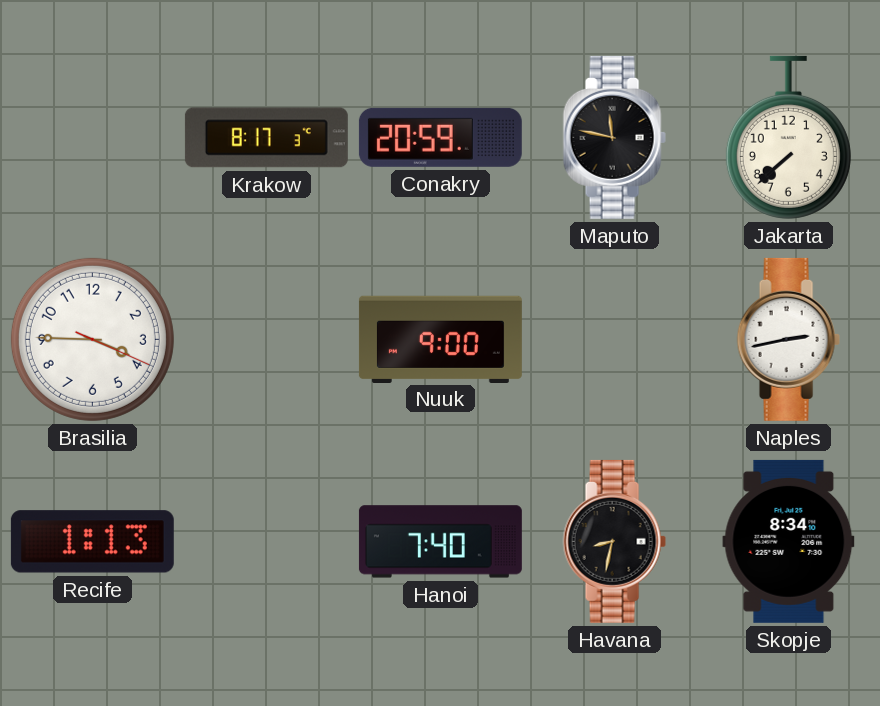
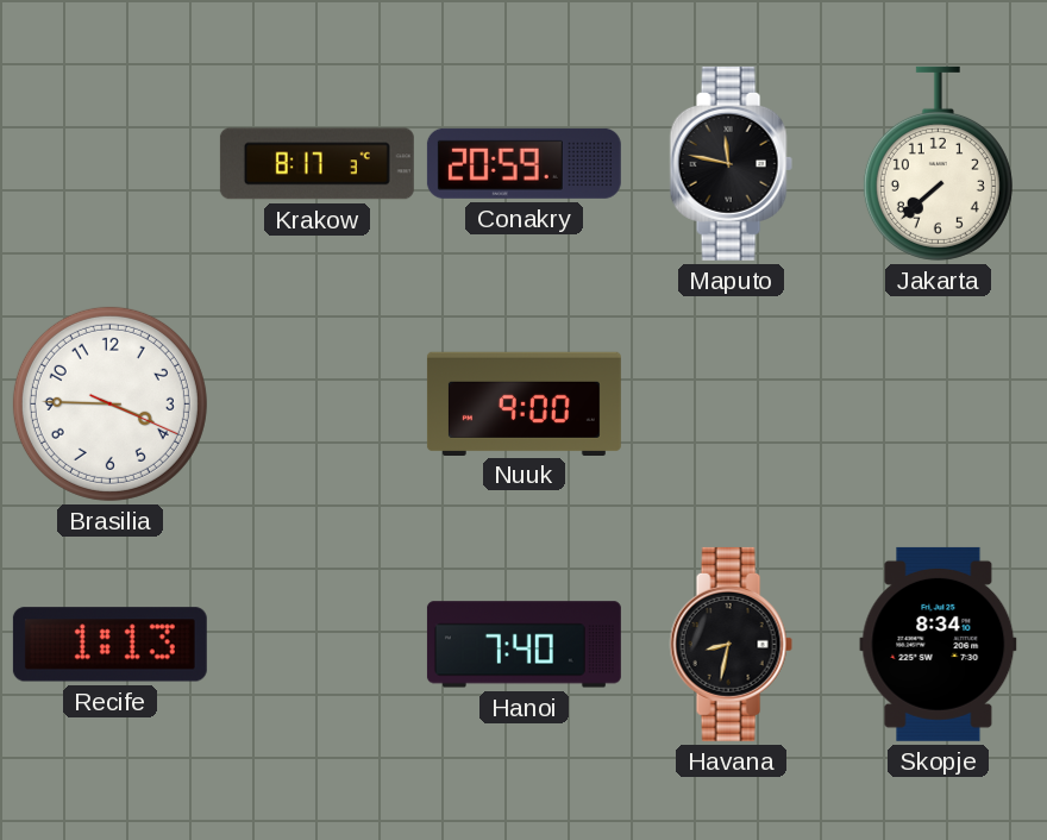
Naples: 2:43 -> none (788, 339)
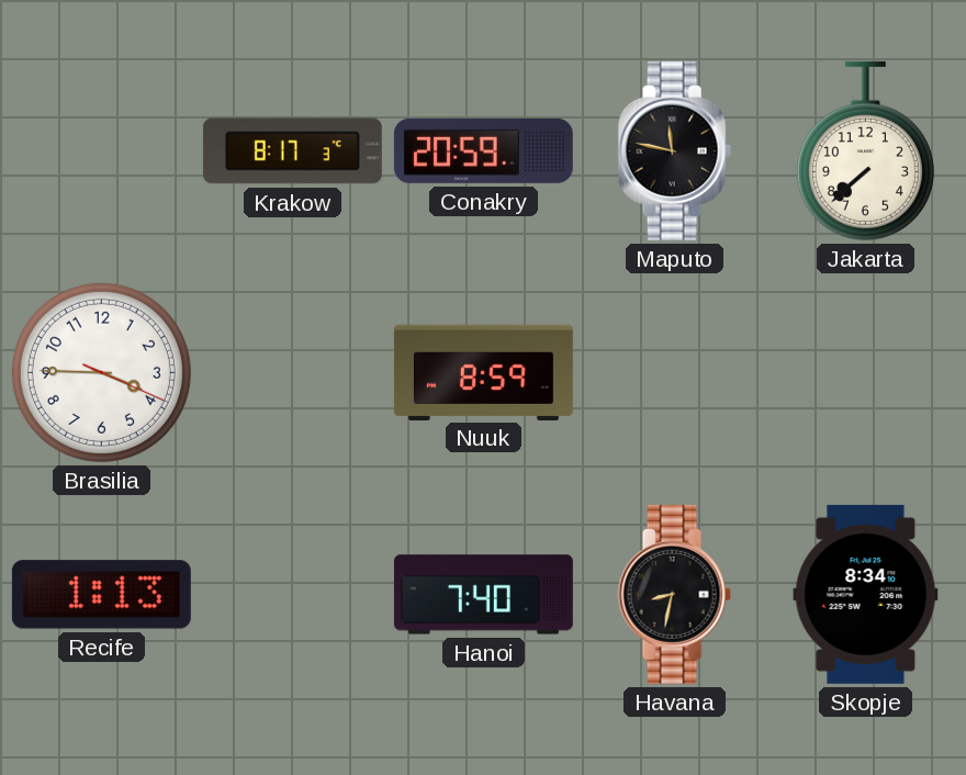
Nuuk: 9:00 -> 8:59 (483, 372)
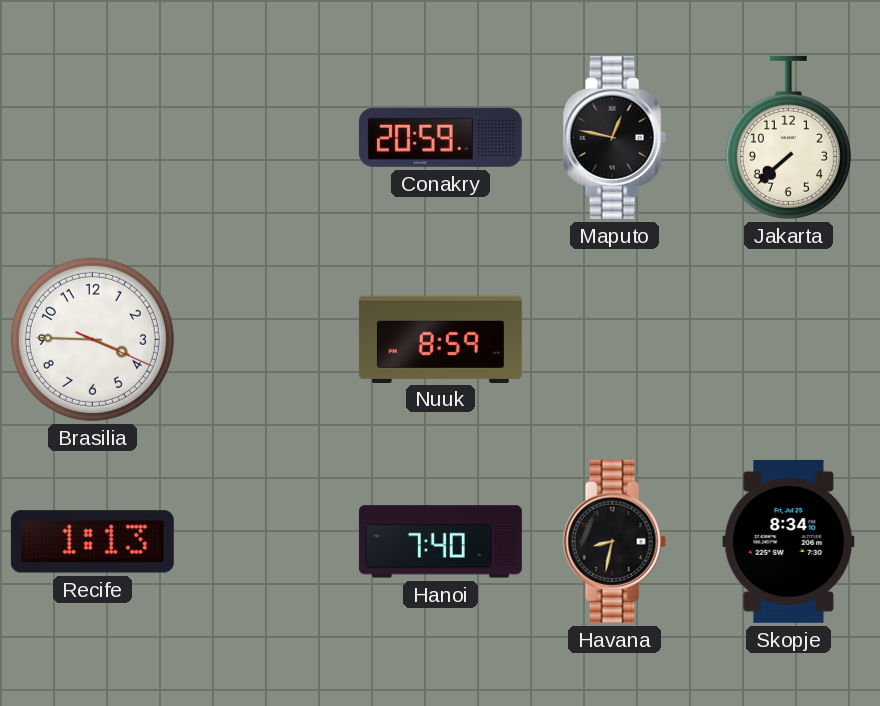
Krakow: 8:17 -> none (292, 151)
Maputo: 11:47 -> 12:47 (614, 137)
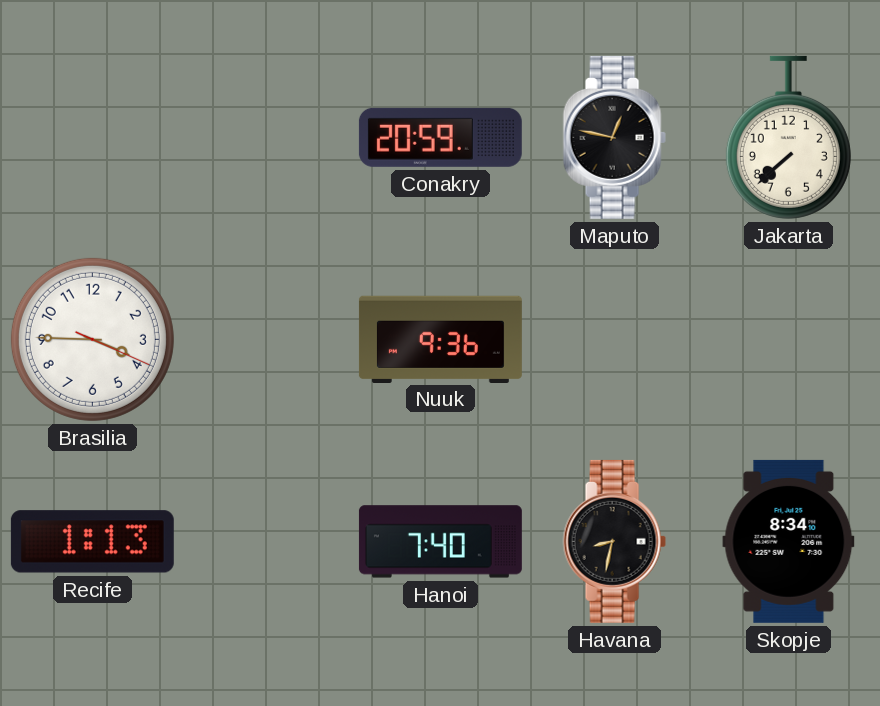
Nuuk: 8:59 -> 9:36 (440, 339)
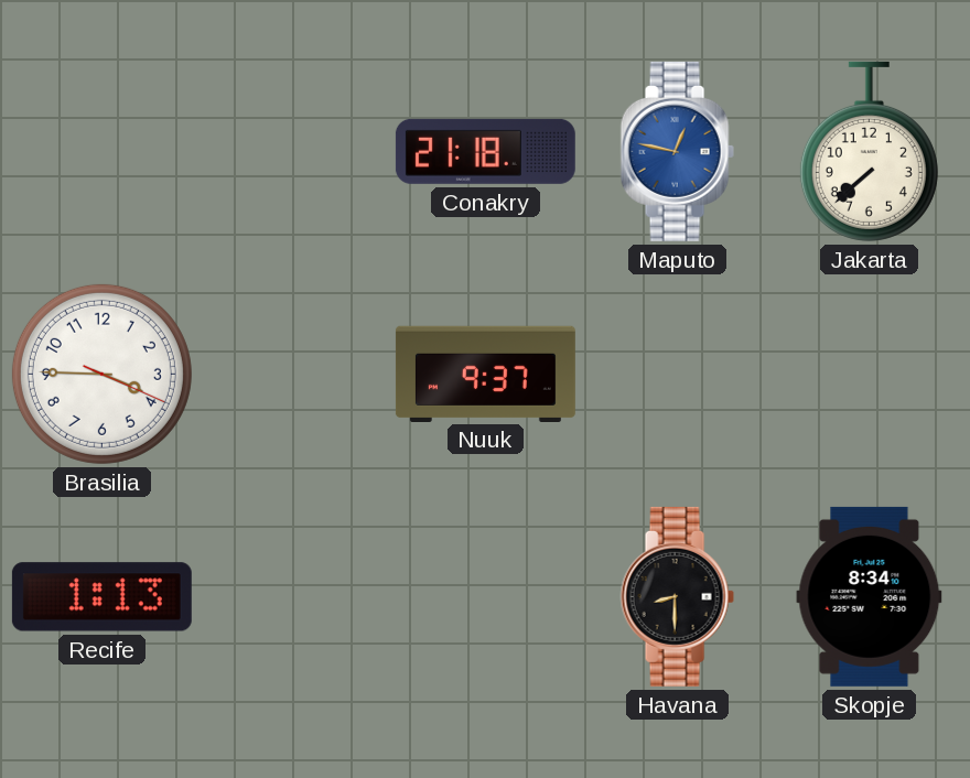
Conakry: 20:59 -> 21:18 (485, 151)
Maputo dial: black -> blue (677, 151)
Nuuk: 9:36 -> 9:37 (485, 374)
Hanoi: 7:40 -> none (440, 542)
Havana: 8:32 -> 8:30 (677, 596)
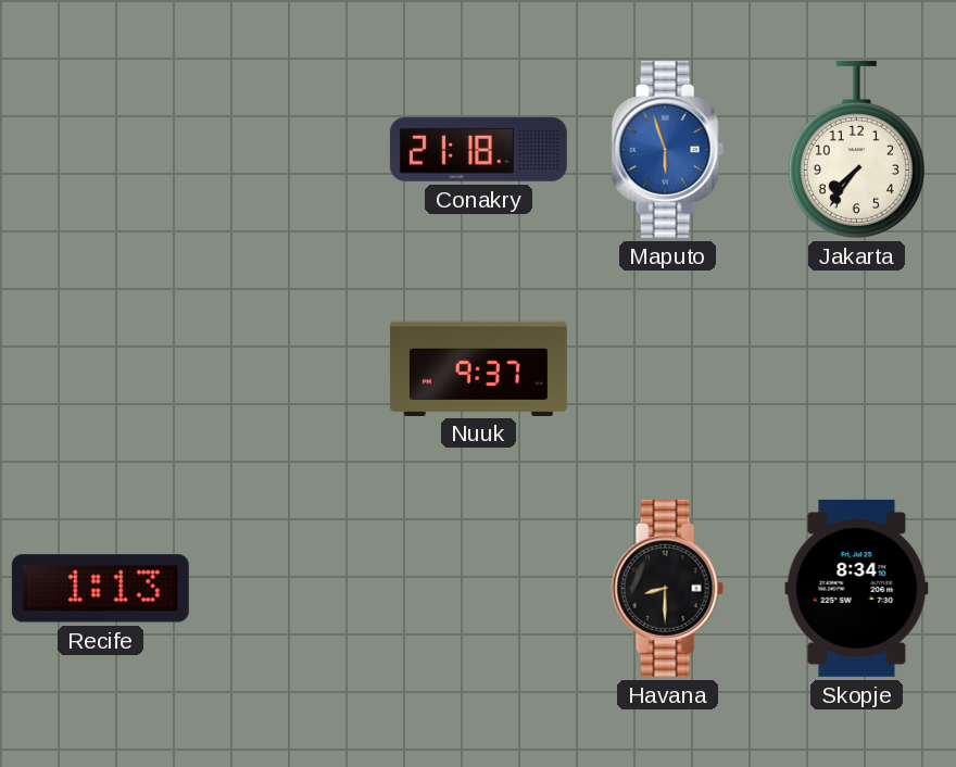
Maputo: 12:47 -> 5:57 (667, 149)
Jakarta: 7:38 -> 7:36 (856, 149)
Brasilia: 3:45 -> none (101, 374)
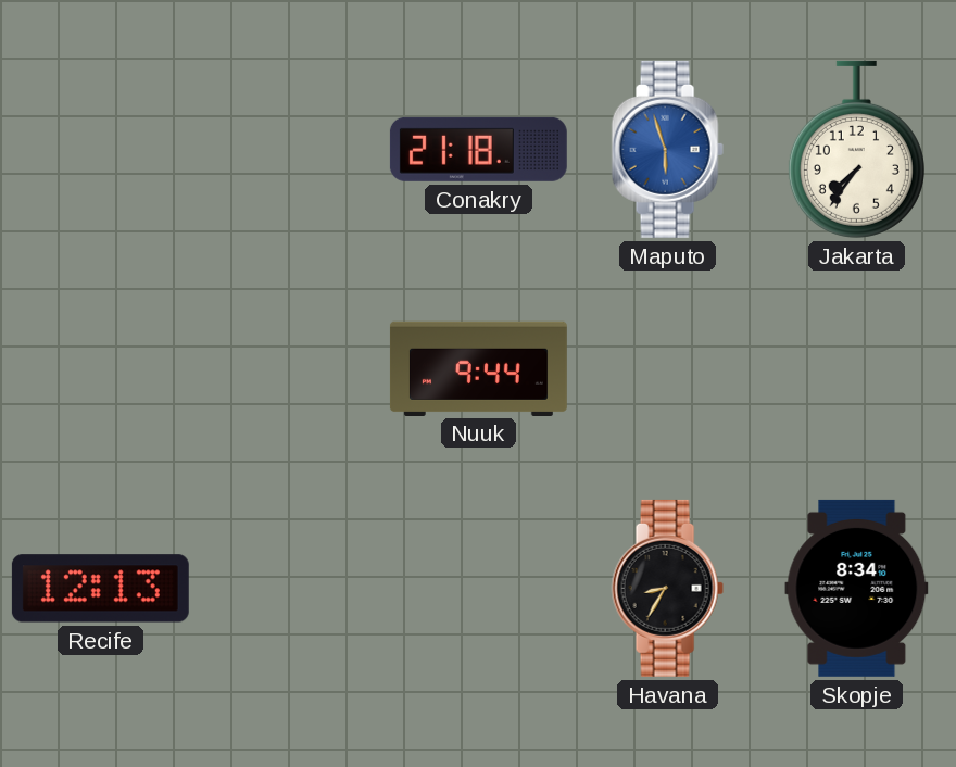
Nuuk: 9:37 -> 9:44 (478, 368)
Recife: 1:13 -> 12:13 (100, 589)
Havana: 8:30 -> 8:35 (667, 588)
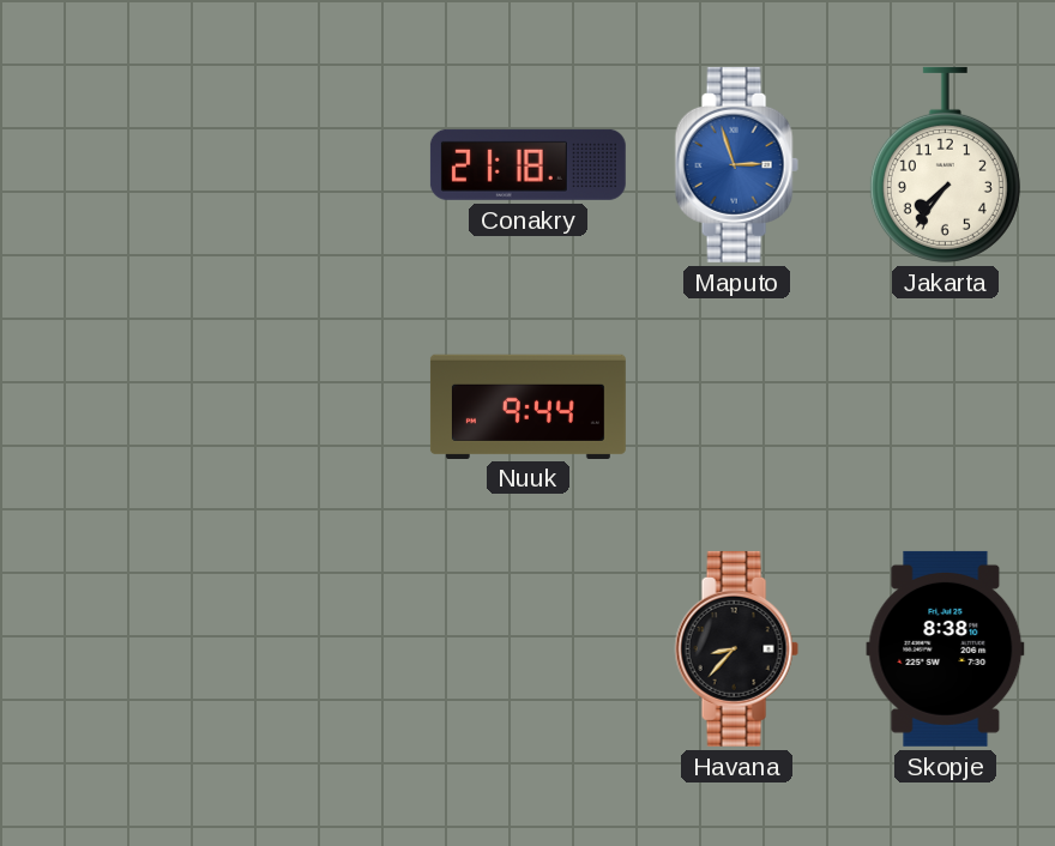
Maputo: 5:57 -> 2:57 (736, 164)
Recife: 12:13 -> none (100, 589)
Havana: 8:35 -> 8:37 (736, 648)
Skopje: 8:34 -> 8:38 (946, 648)
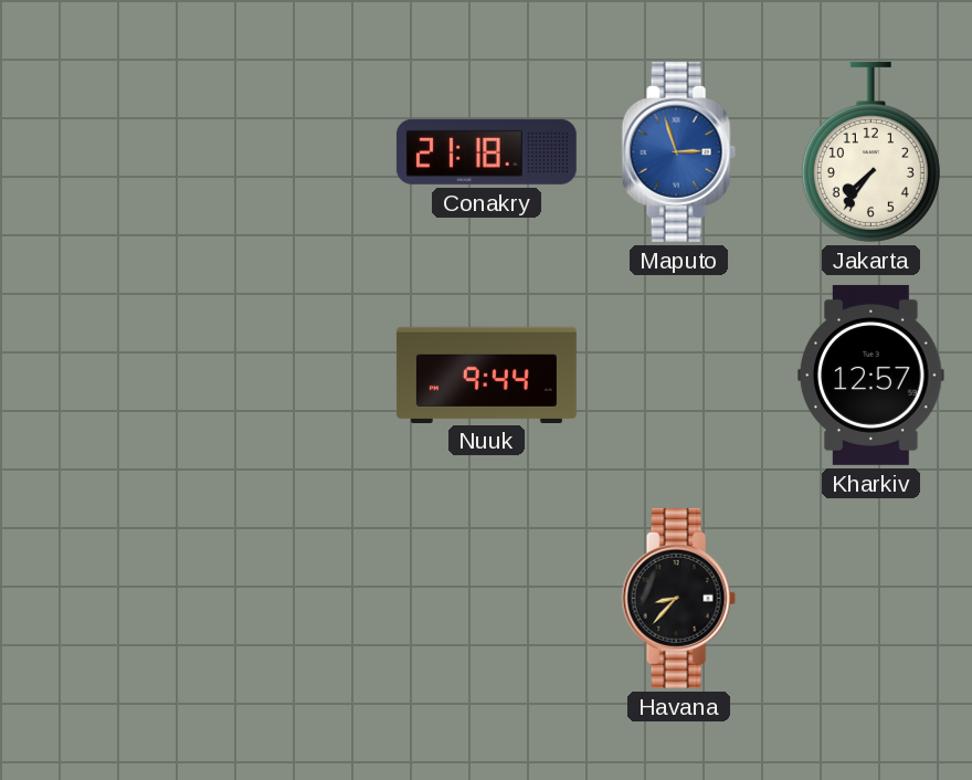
Kharkiv: none -> 12:57 (871, 375)
Skopje: 8:38 -> none (946, 648)
